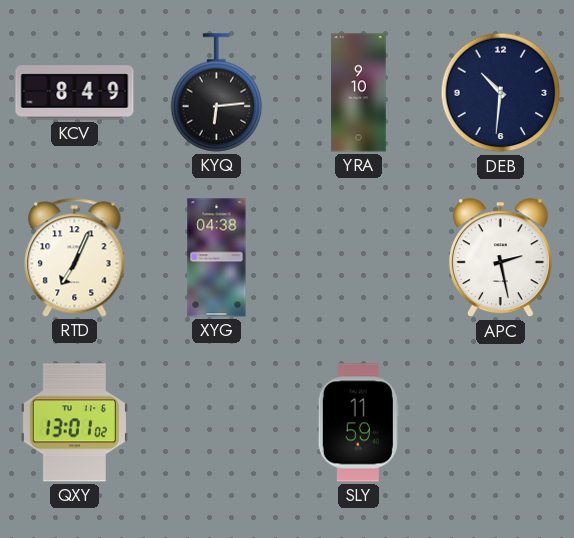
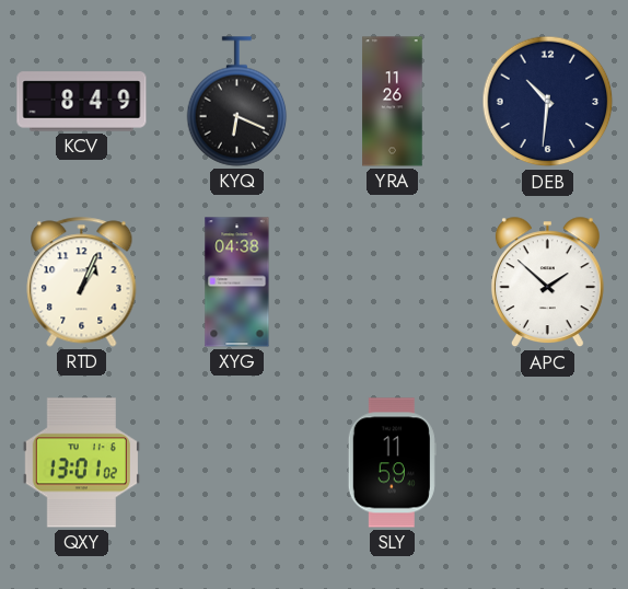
KYQ: 6:14 -> 6:19 (237, 102)
YRA: 9:10 -> 11:26 (393, 102)
RTD: 7:04 -> 1:04 (82, 282)
APC: 2:28 -> 1:52 (547, 282)
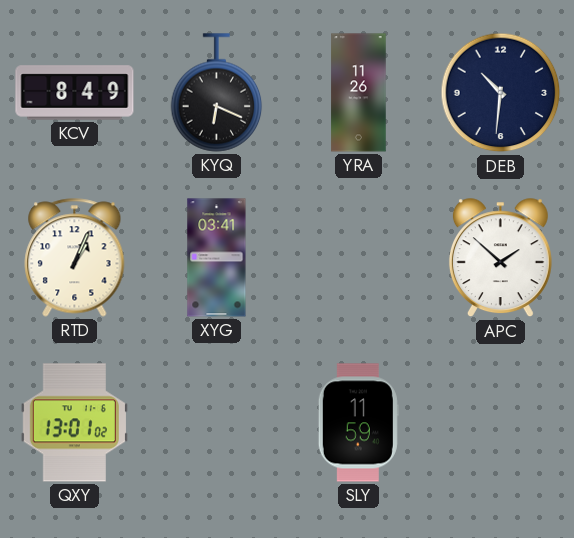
XYG: 04:38 -> 03:41 (217, 258)
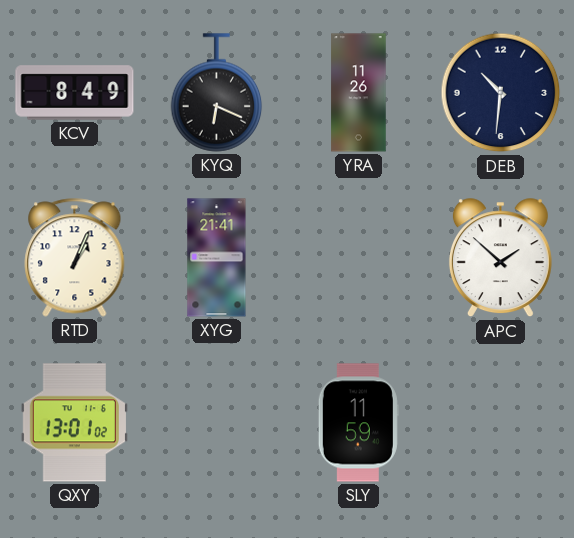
XYG: 03:41 -> 21:41 (217, 258)
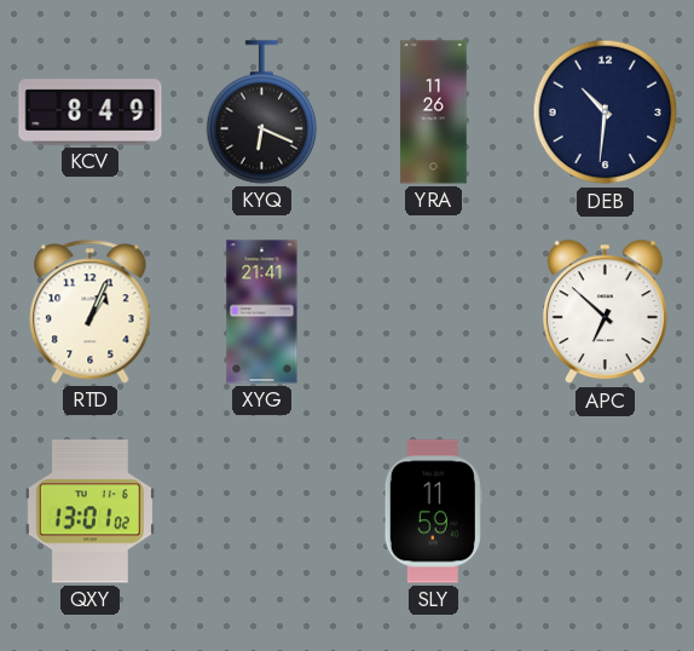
APC: 1:52 -> 6:52 (605, 312)
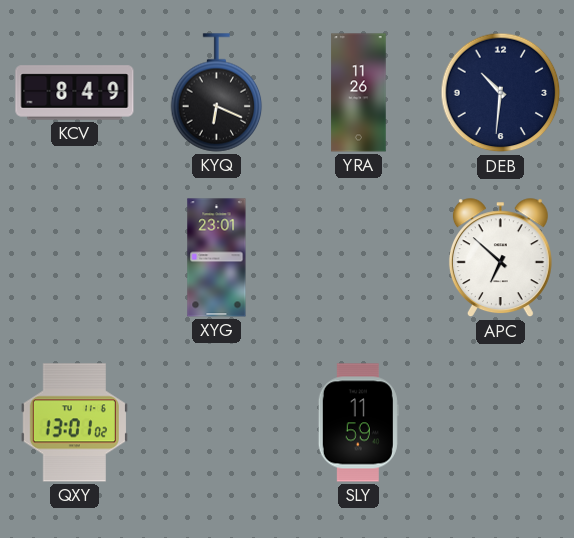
RTD: 1:04 -> none (91, 312)
XYG: 21:41 -> 23:01 (217, 258)
